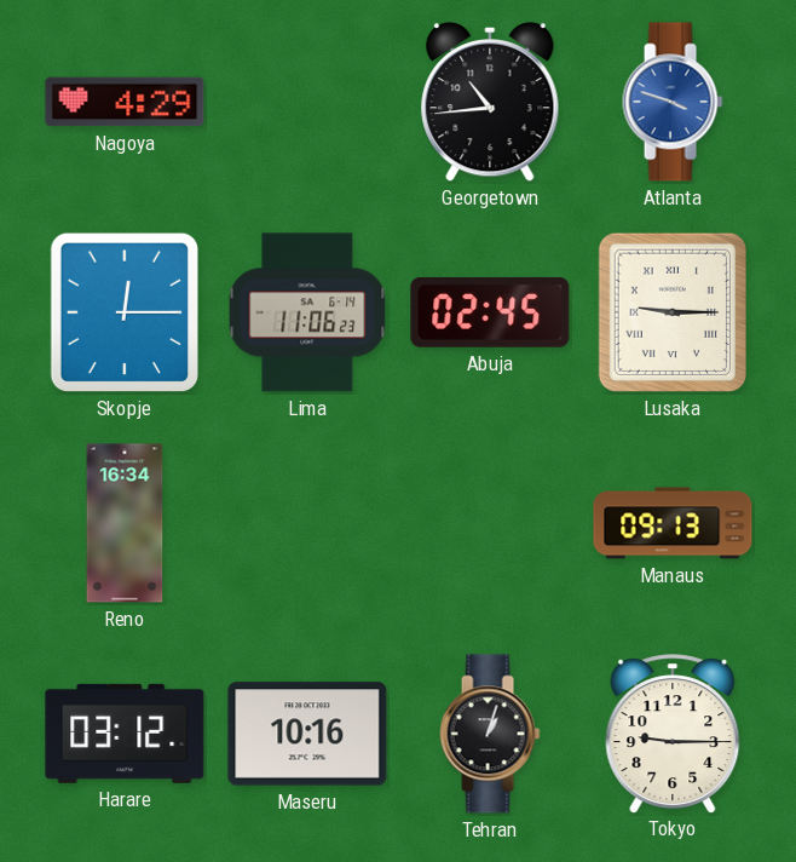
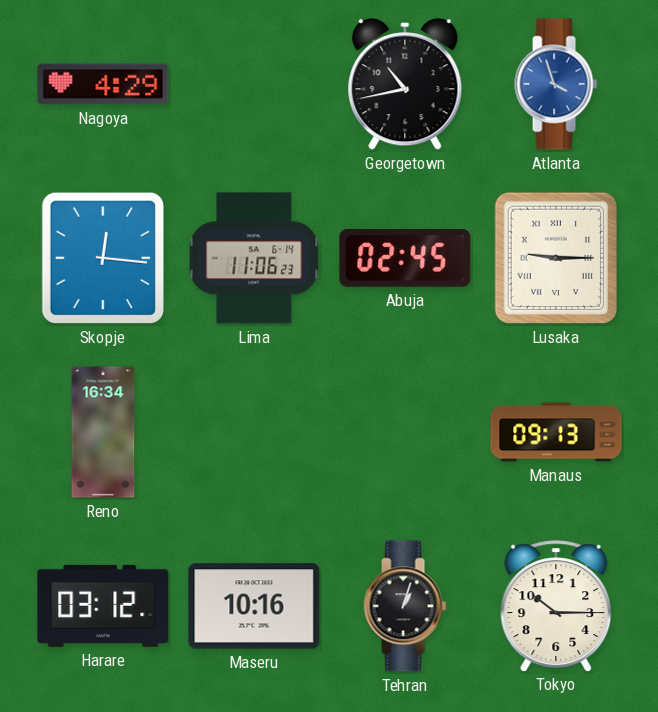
Georgetown: 10:44 -> 10:43 (405, 84)
Atlanta: 3:48 -> 3:57 (556, 84)
Skopje: 12:15 -> 12:16 (102, 258)
Tokyo: 9:15 -> 10:15 (556, 606)
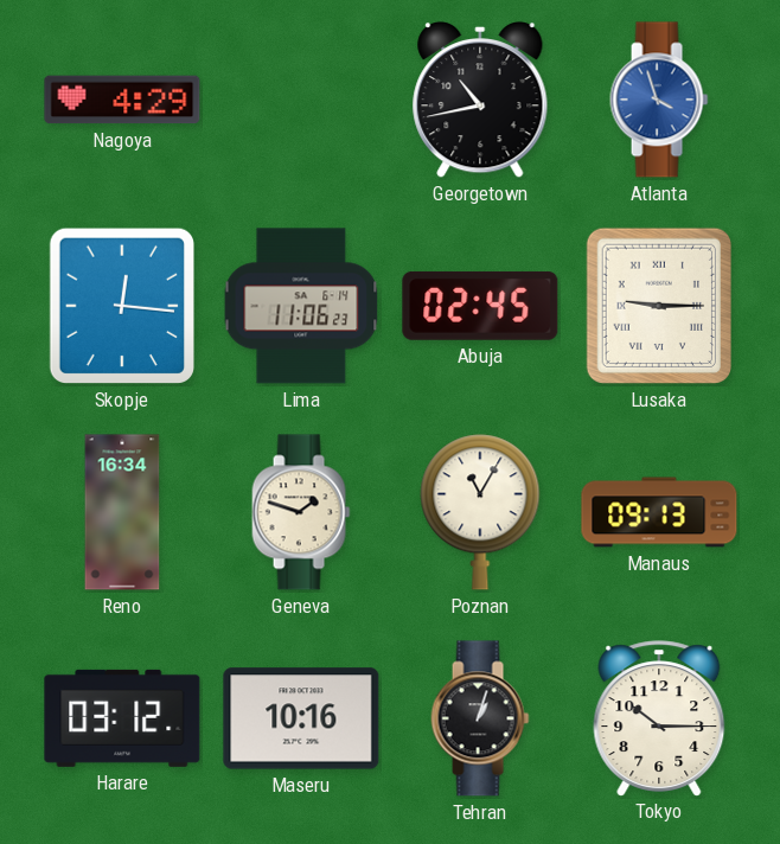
Geneva: none -> 1:48 (301, 512)
Poznan: none -> 11:05 (480, 512)
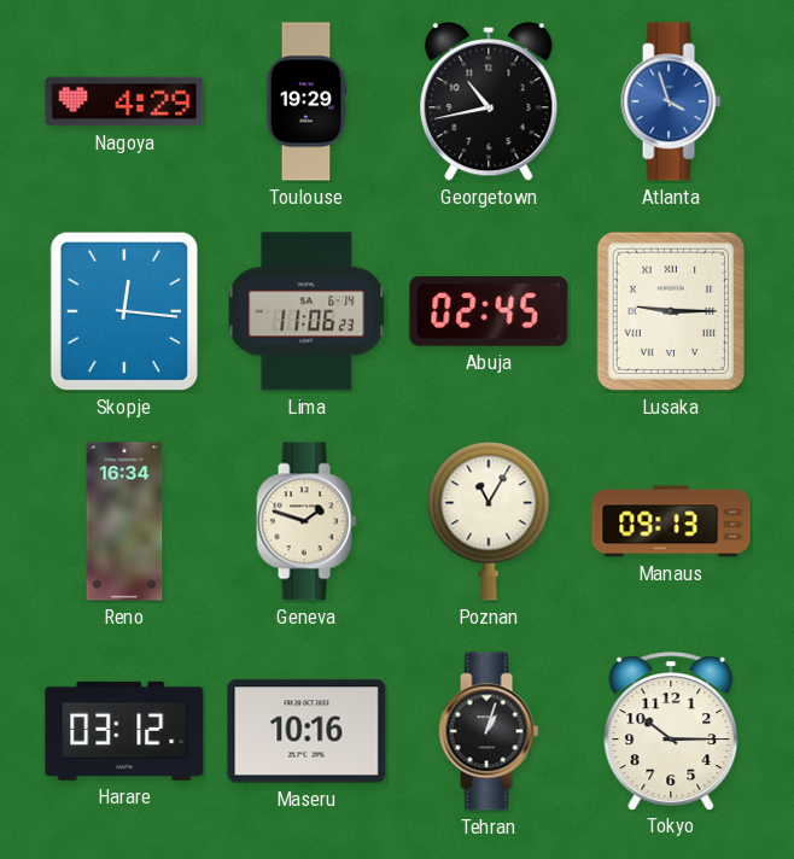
Toulouse: none -> 19:29 (306, 101)
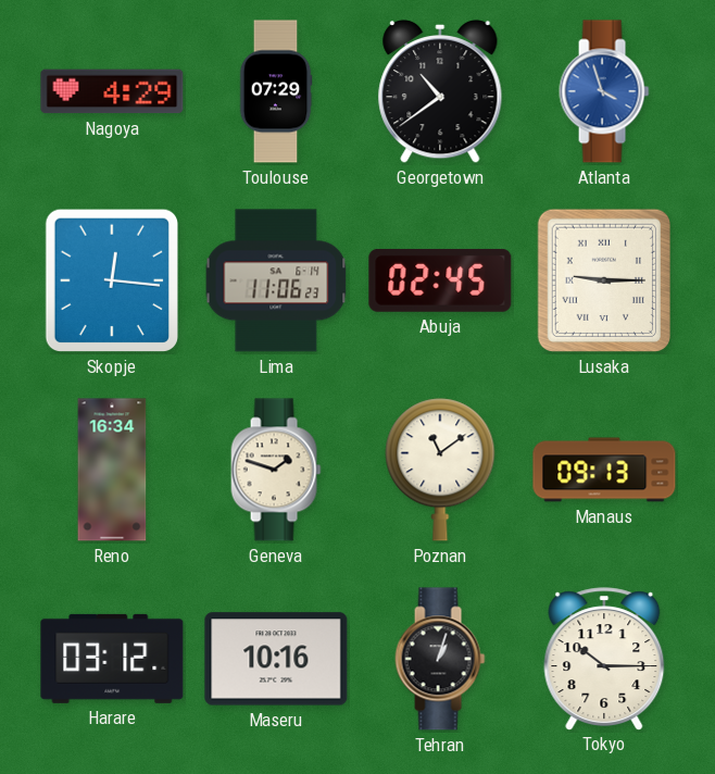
Toulouse: 19:29 -> 07:29 (276, 91)
Georgetown: 10:43 -> 10:39 (440, 91)
Poznan: 11:05 -> 11:09 (440, 470)
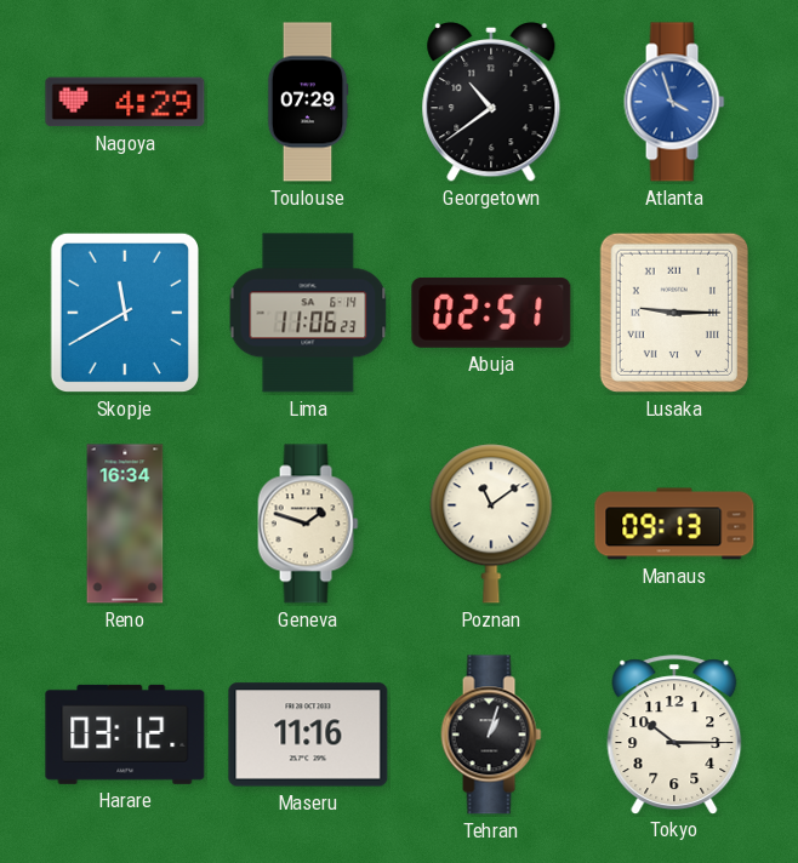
Skopje: 12:16 -> 11:40 (124, 313)
Abuja: 02:45 -> 02:51 (491, 313)
Maseru: 10:16 -> 11:16 (308, 735)
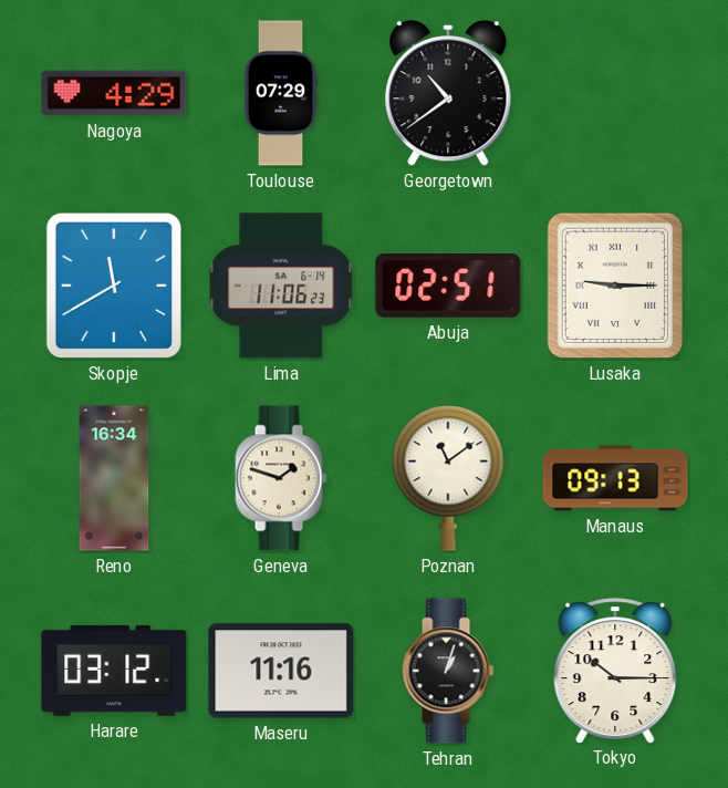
Atlanta: 3:57 -> none (674, 102)
